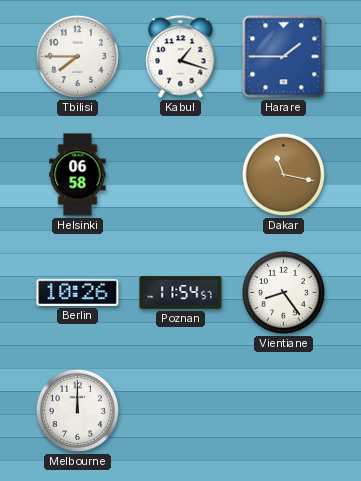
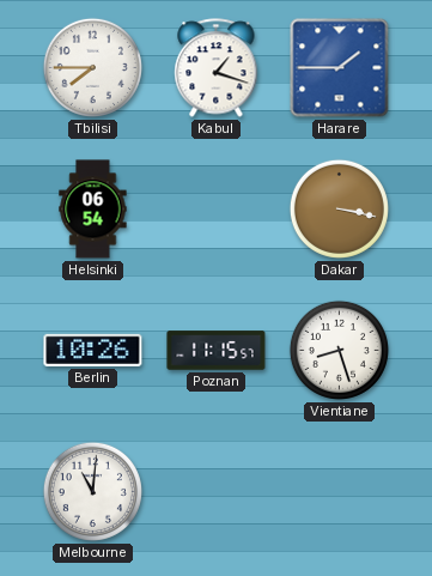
Helsinki: 06:58 -> 06:54 (93, 210)
Dakar: 11:17 -> 3:17 (339, 208)
Poznan: 11:54 -> 11:15 (217, 351)
Vientiane: 8:24 -> 8:27 (339, 350)
Melbourne: 12:00 -> 11:01 (92, 491)
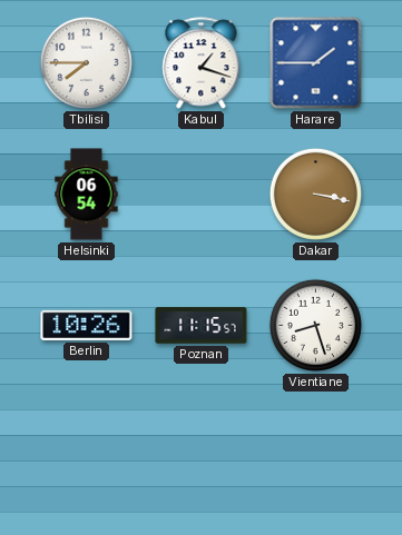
Melbourne: 11:01 -> none (92, 491)
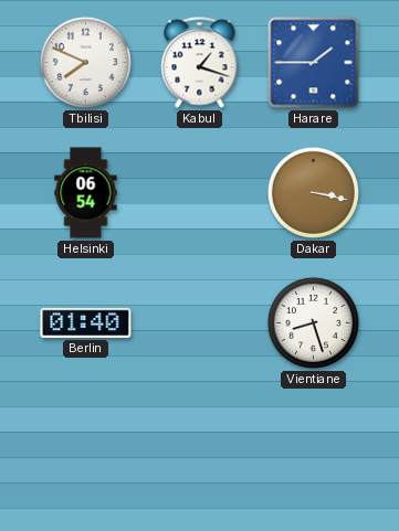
Tbilisi: 7:45 -> 7:49 (85, 62)
Berlin: 10:26 -> 01:40 (86, 322)
Poznan: 11:15 -> none (202, 326)
